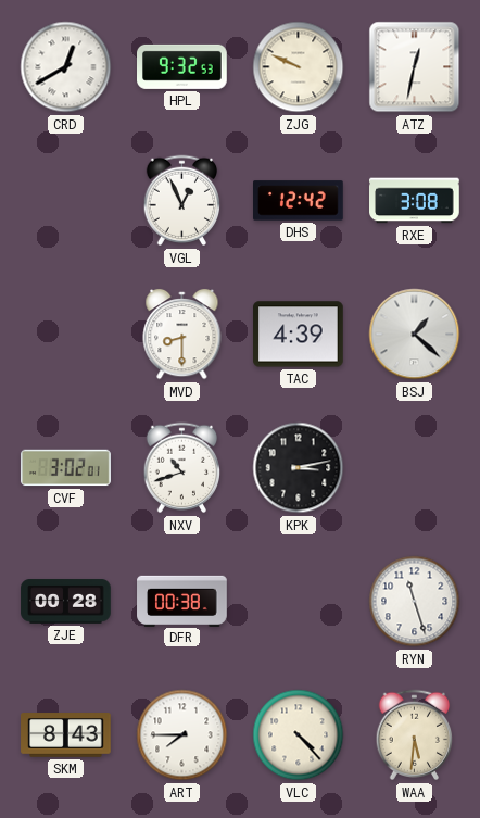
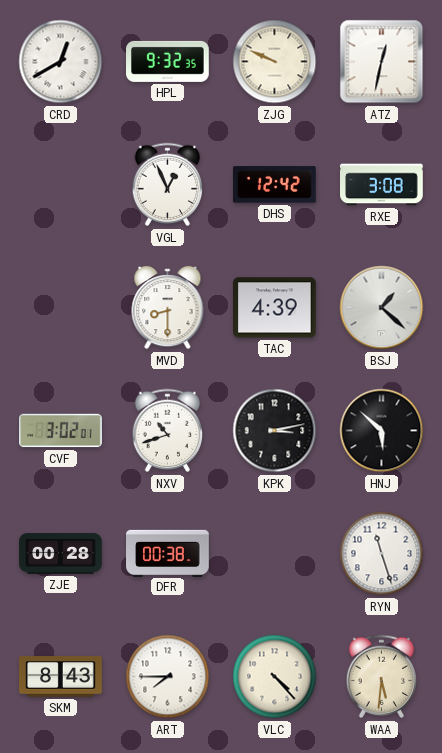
HPL: 9:32:53 -> 9:32:35 (168, 61)
HNJ: none -> 5:52 (382, 431)
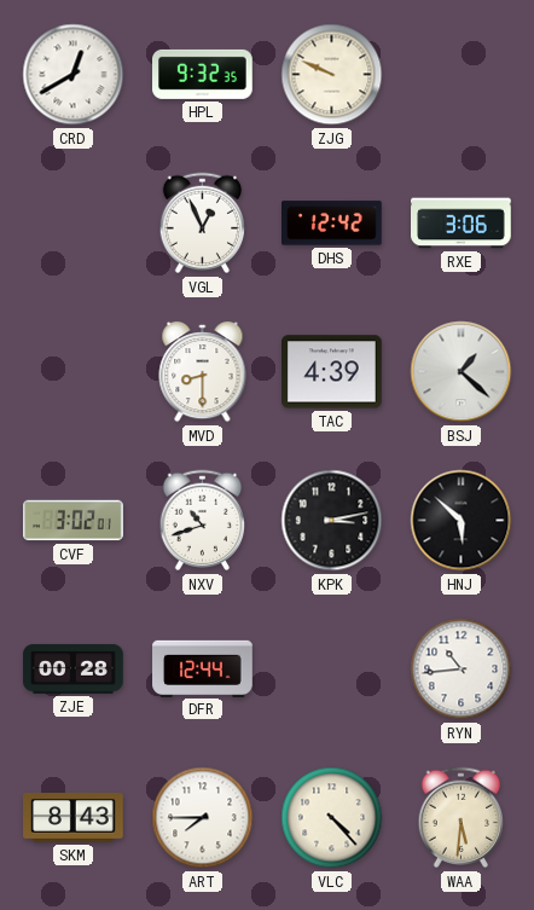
ATZ: 12:32 -> none (382, 62)
RXE: 3:08 -> 3:06 (462, 224)
DFR: 00:38 -> 12:44 (203, 668)
RYN: 11:27 -> 10:44 (462, 670)
